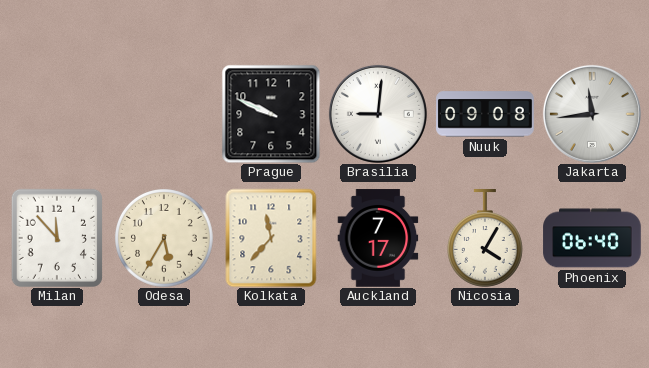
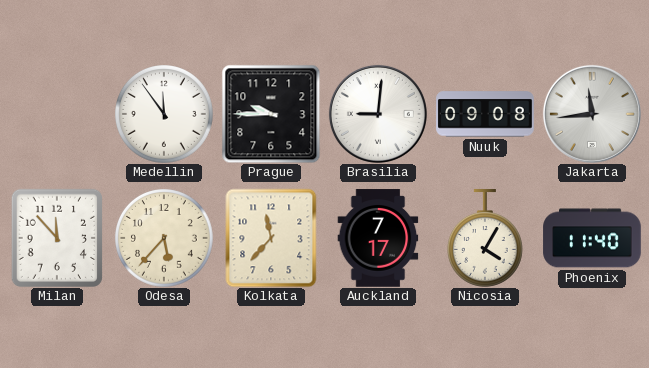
Medellin: none -> 11:54 (165, 115)
Prague: 9:49 -> 9:45 (271, 114)
Odesa: 5:35 -> 5:37 (165, 239)
Phoenix: 06:40 -> 11:40 (592, 238)
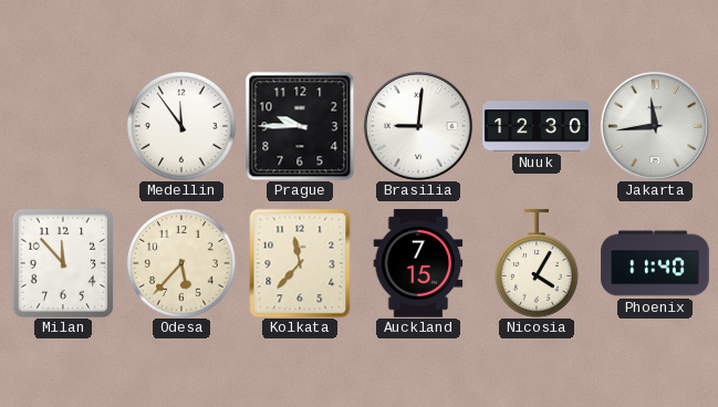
Nuuk: 09:08 -> 12:30 (537, 126)
Auckland: 7:17 -> 7:15 (418, 263)
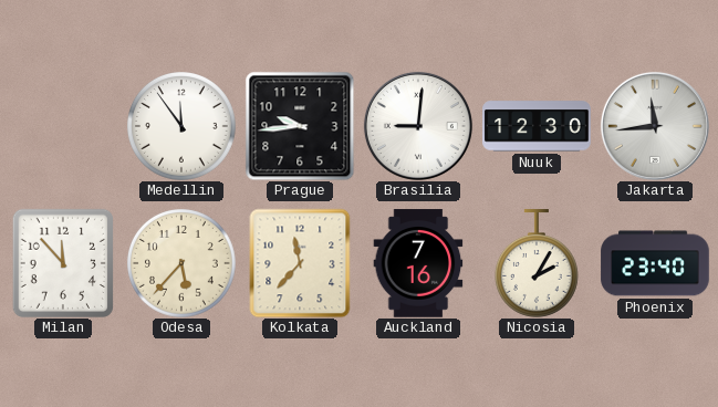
Prague: 9:45 -> 9:44 (300, 126)
Auckland: 7:15 -> 7:16 (418, 263)
Nicosia: 4:05 -> 2:05 (537, 263)
Phoenix: 11:40 -> 23:40 (655, 263)
